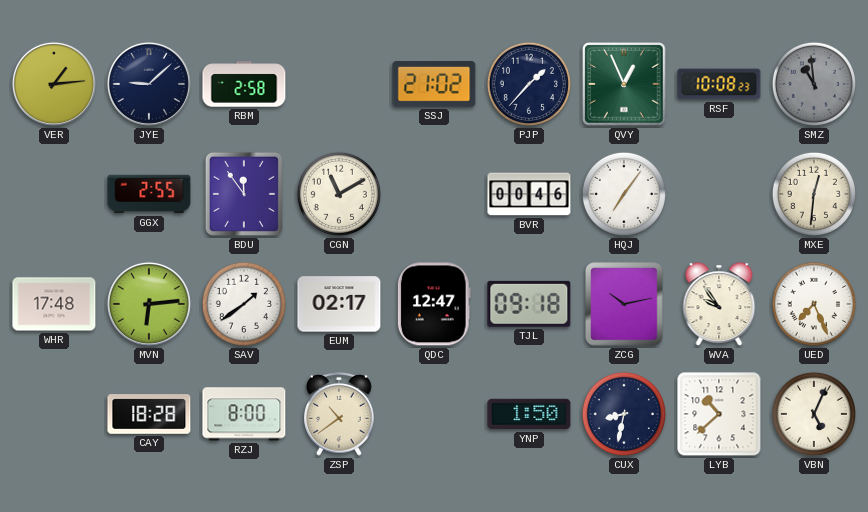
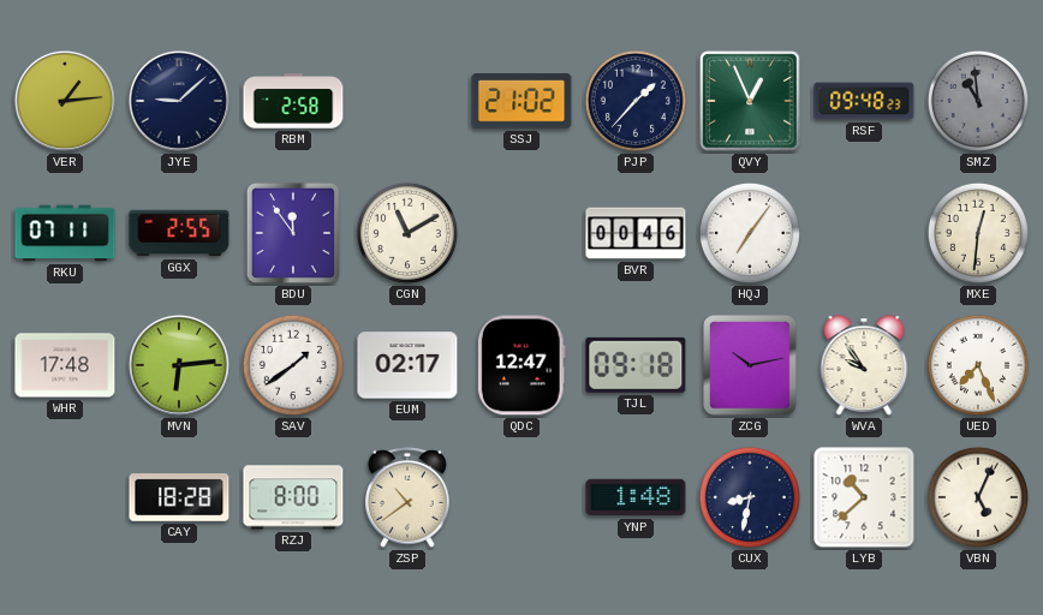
RSF: 10:08 -> 09:48 (864, 101)
RKU: none -> 07:11 (65, 233)
YNP: 1:50 -> 1:48 (636, 497)
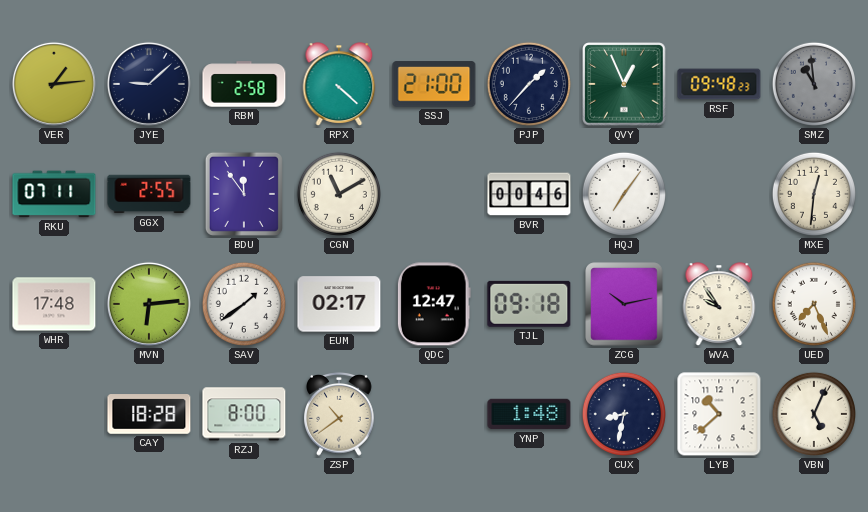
RPX: none -> 4:22 (339, 84)
SSJ: 21:02 -> 21:00 (434, 84)
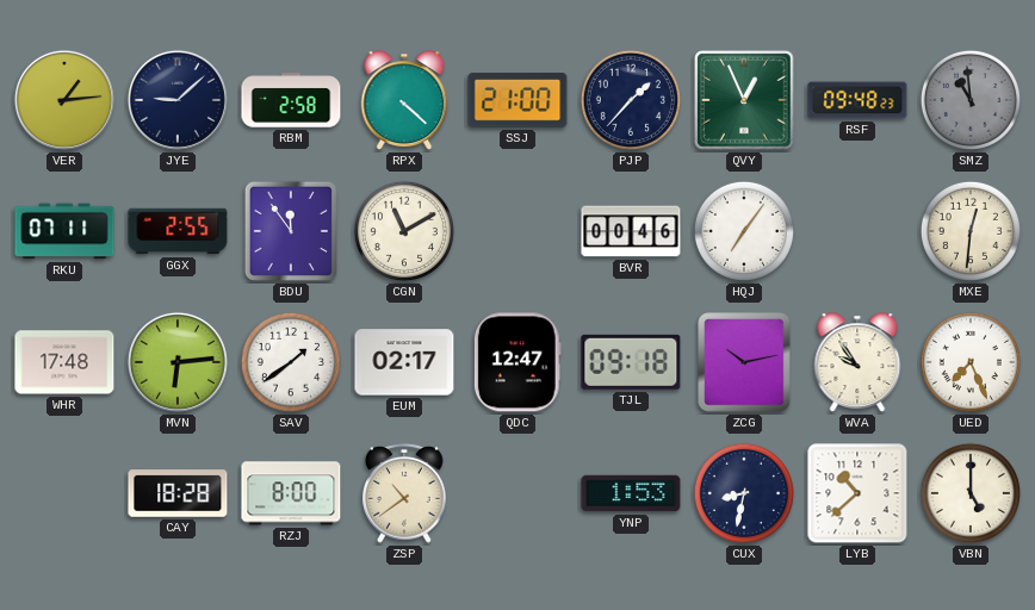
YNP: 1:48 -> 1:53 (631, 493)
VBN: 5:04 -> 5:00 (971, 493)
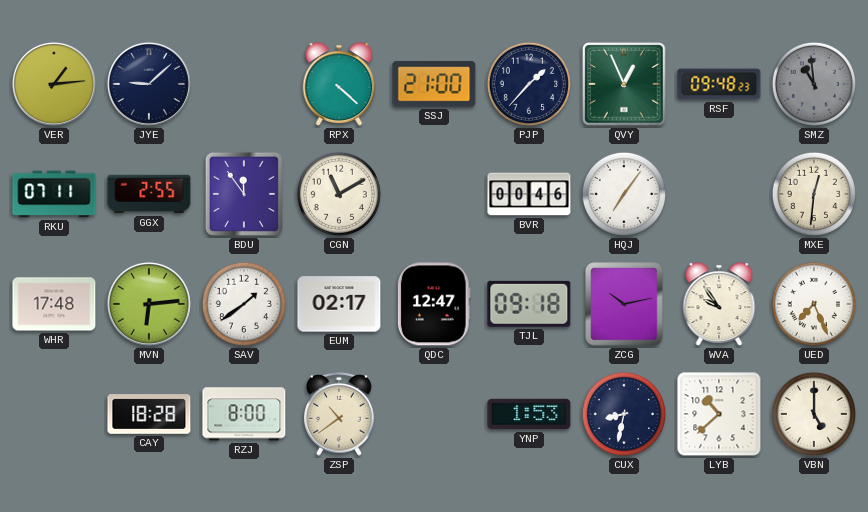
RBM: 2:58 -> none (291, 100)
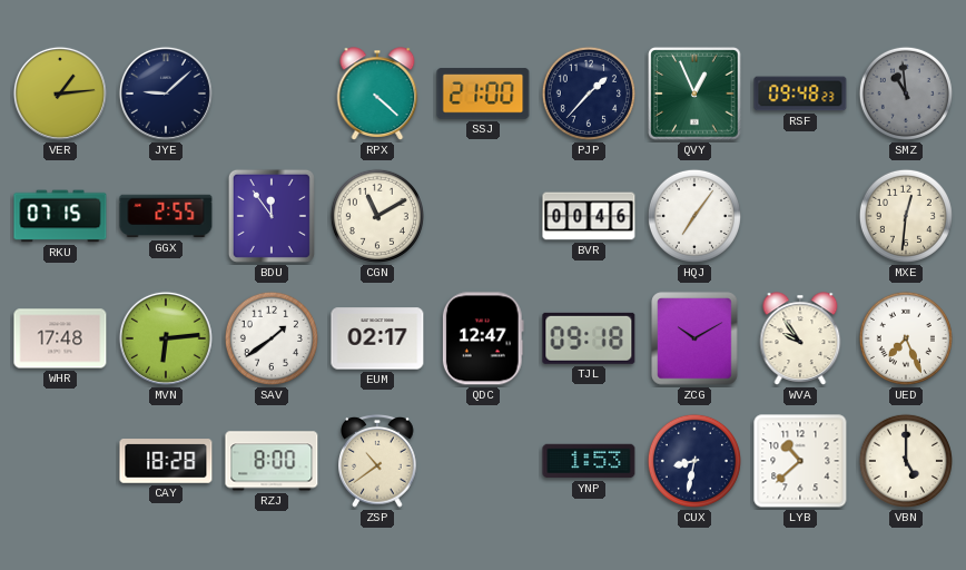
RKU: 07:11 -> 07:15 (60, 216)
ZCG: 10:13 -> 10:10 (694, 338)
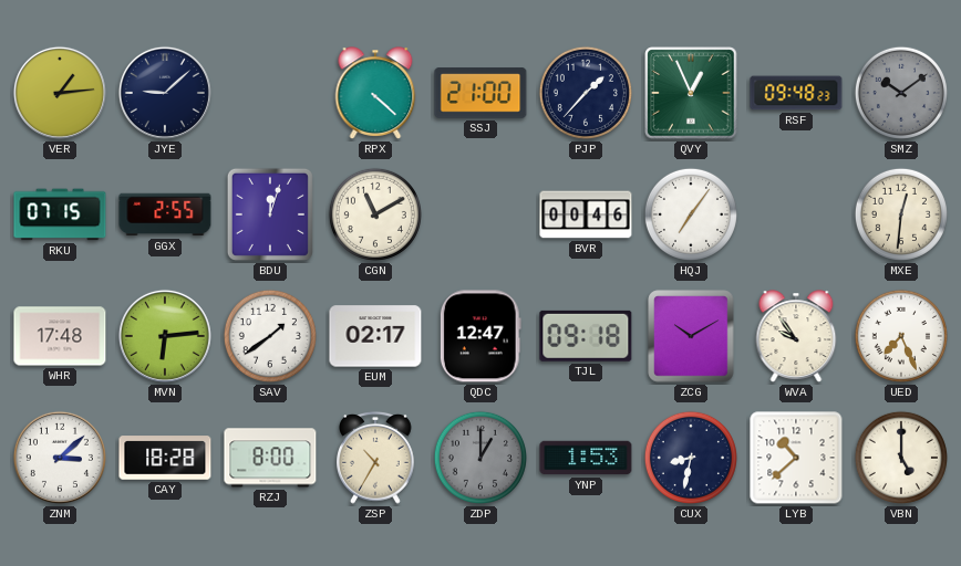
SMZ: 10:59 -> 10:09 (901, 93)
BDU: 11:54 -> 12:03 (270, 214)
ZNM: none -> 3:08 (60, 458)
ZSP: 10:39 -> 10:35 (376, 458)
ZDP: none -> 1:00 (480, 458)
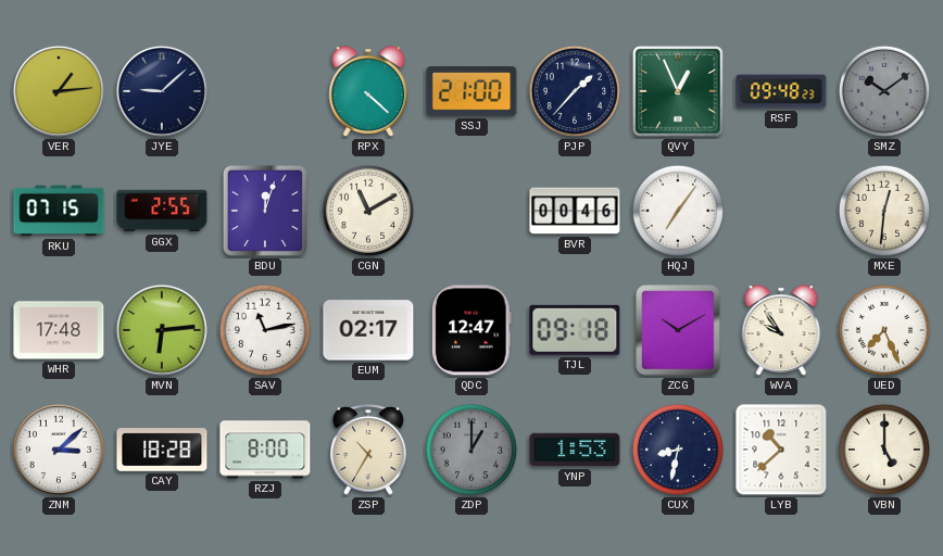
SAV: 1:39 -> 11:13 (265, 330)
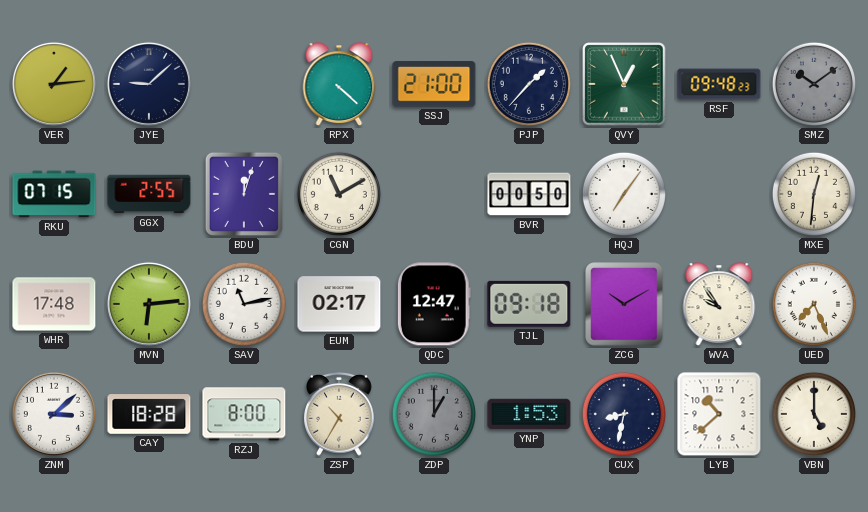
BVR: 00:46 -> 00:50 (529, 194)
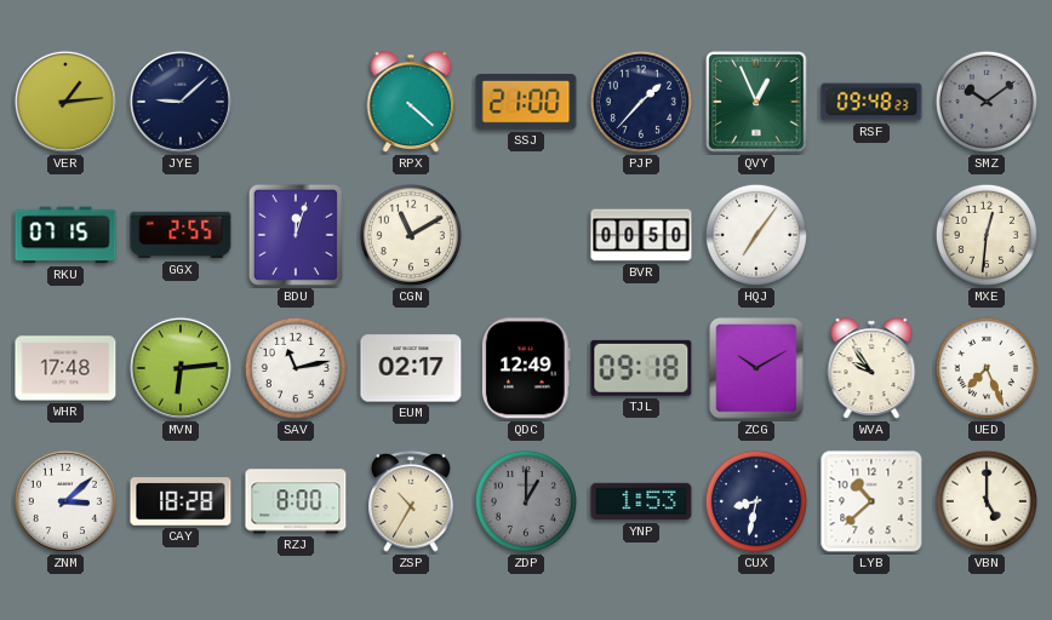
QDC: 12:47 -> 12:49 (526, 368)
